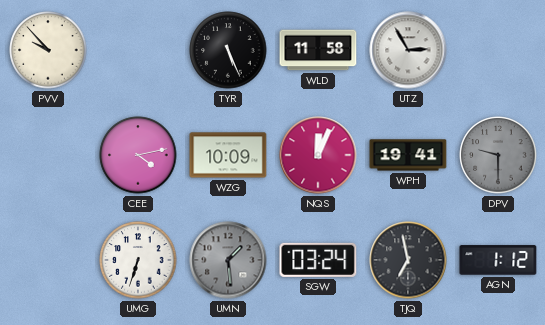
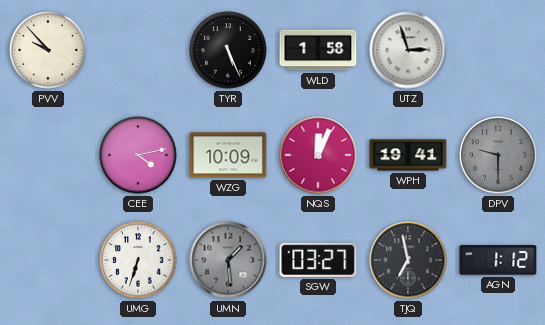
WLD: 11:58 -> 1:58 (318, 50)
UTZ: 2:55 -> 2:57 (408, 50)
SGW: 03:24 -> 03:27 (318, 260)
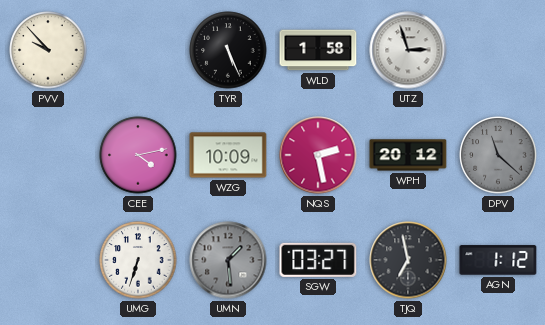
NQS: 12:04 -> 2:28 (318, 155)
WPH: 19:41 -> 20:12 (408, 155)
DPV: 9:30 -> 11:22 (498, 155)
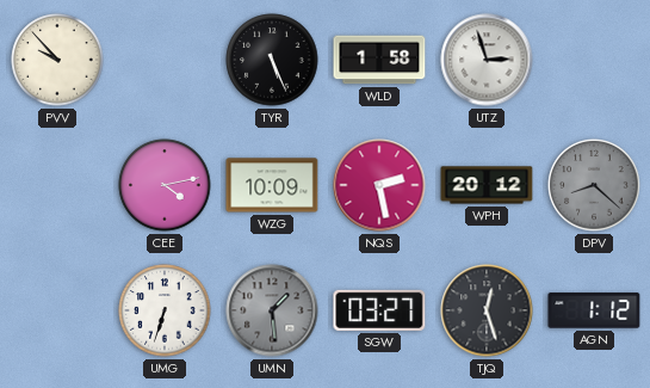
DPV: 11:22 -> 8:22 (594, 185)
TJQ: 6:58 -> 12:27 (487, 310)
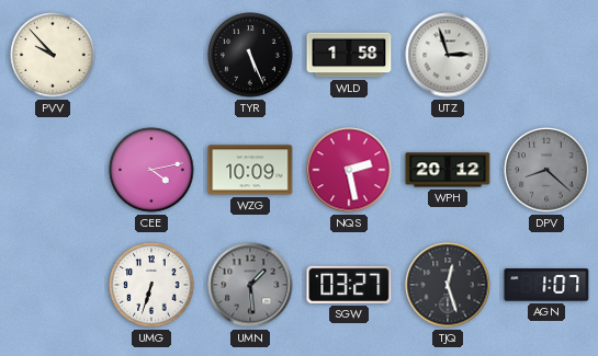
AGN: 1:12 -> 1:07 (546, 285)
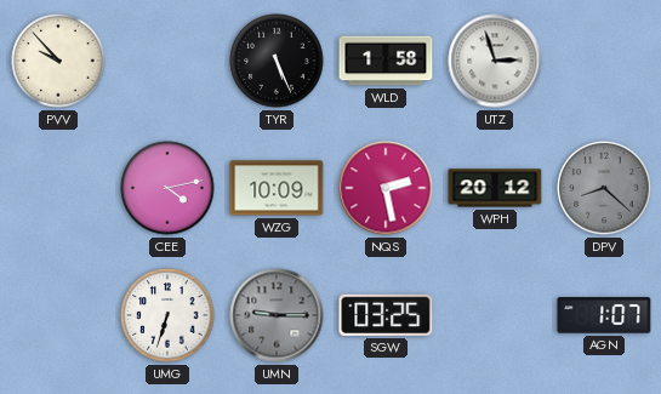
UMN: 1:29 -> 9:15 (277, 315)
SGW: 03:27 -> 03:25 (386, 315)
TJQ: 12:27 -> none (448, 285)
